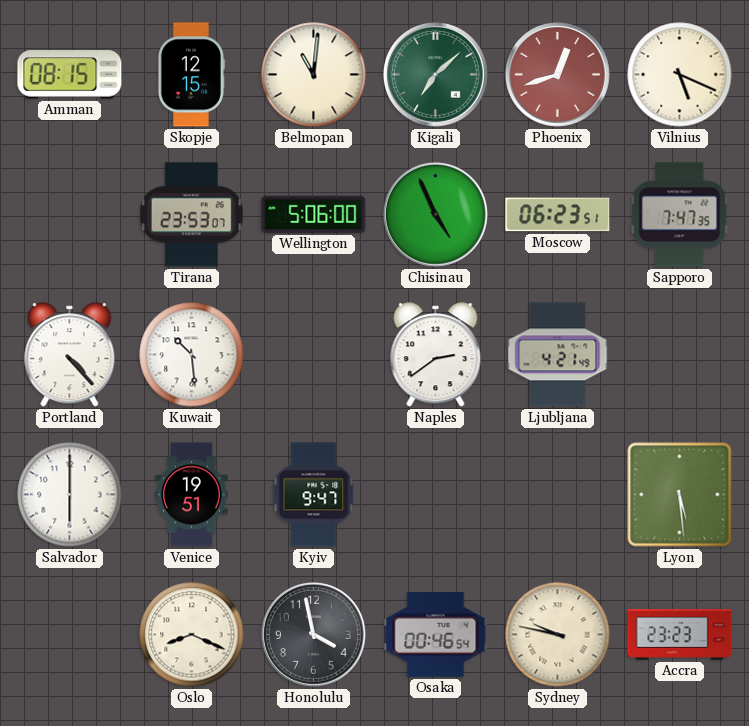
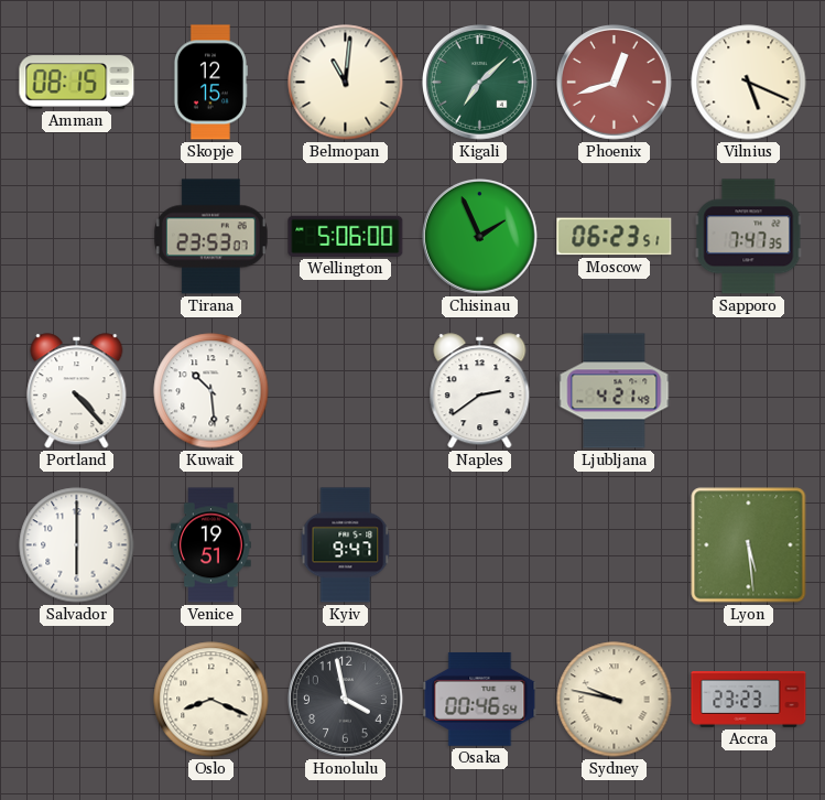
Chisinau: 4:56 -> 1:56 (480, 237)
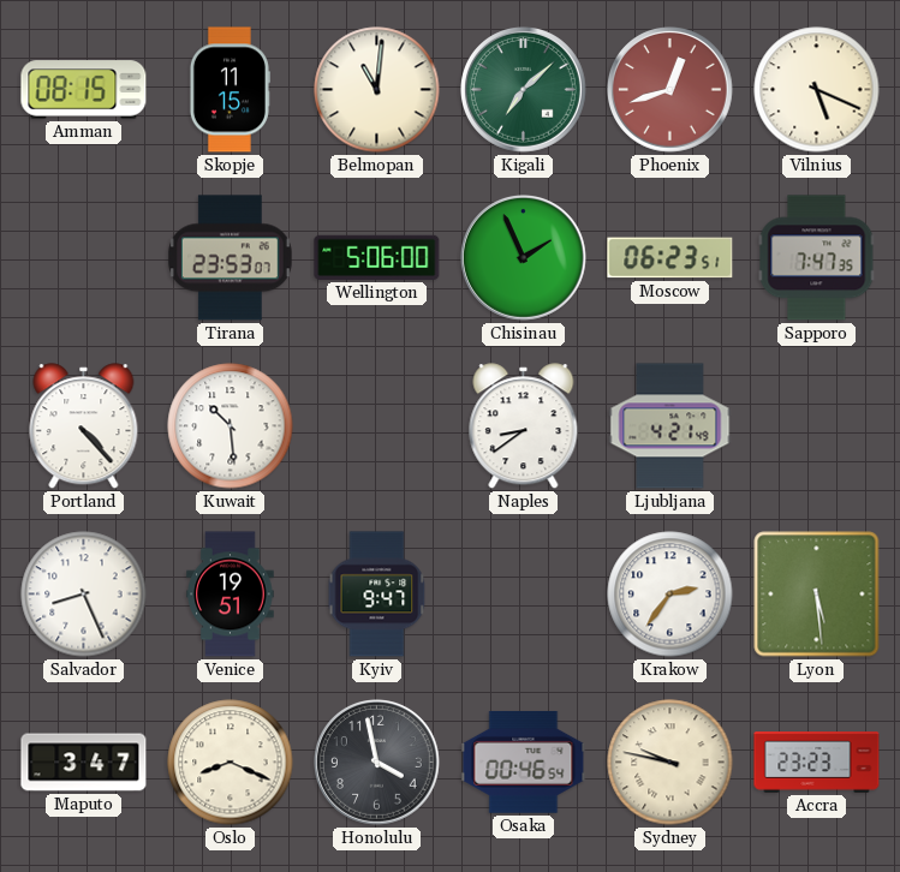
Skopje: 12:15 -> 11:15 (230, 90)
Naples: 2:39 -> 8:39 (524, 426)
Salvador: 6:00 -> 8:26 (84, 595)
Krakow: none -> 2:36 (670, 595)
Maputo: none -> 3:47 (84, 763)
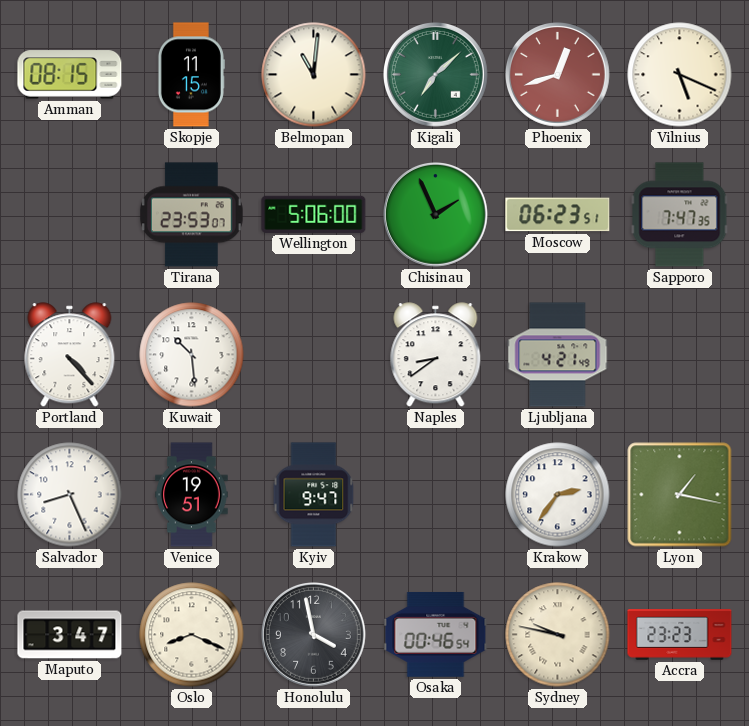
Lyon: 5:29 -> 1:17 (680, 495)
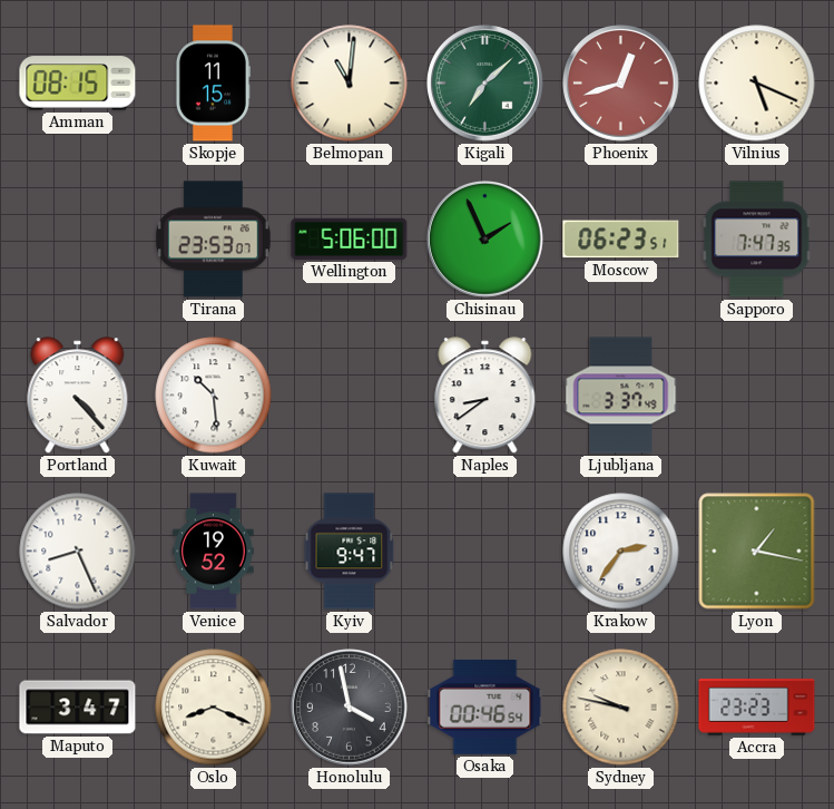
Ljubljana: 4:21 -> 3:37 (621, 396)
Venice: 19:51 -> 19:52 (214, 552)
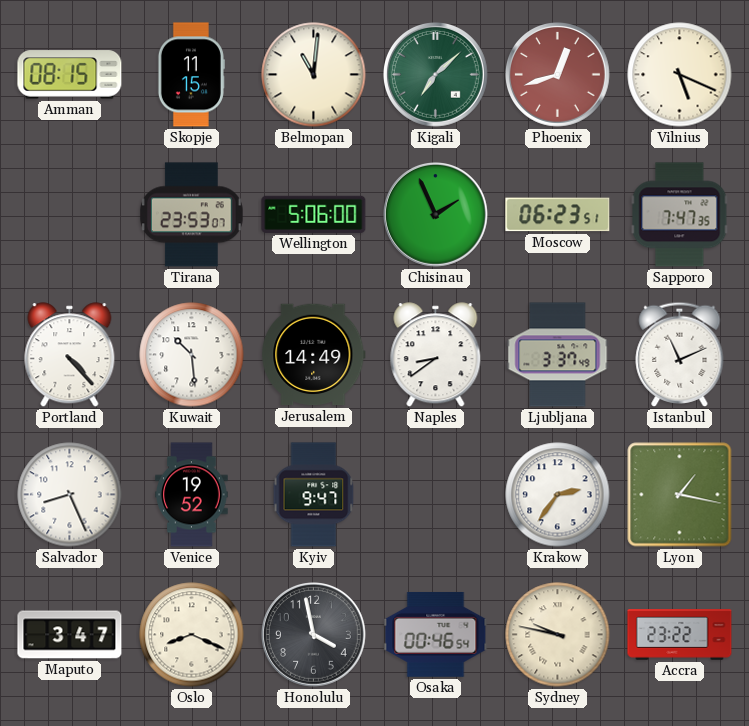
Jerusalem: none -> 14:49 (314, 355)
Istanbul: none -> 11:11 (680, 354)
Accra: 23:23 -> 23:22 (680, 635)
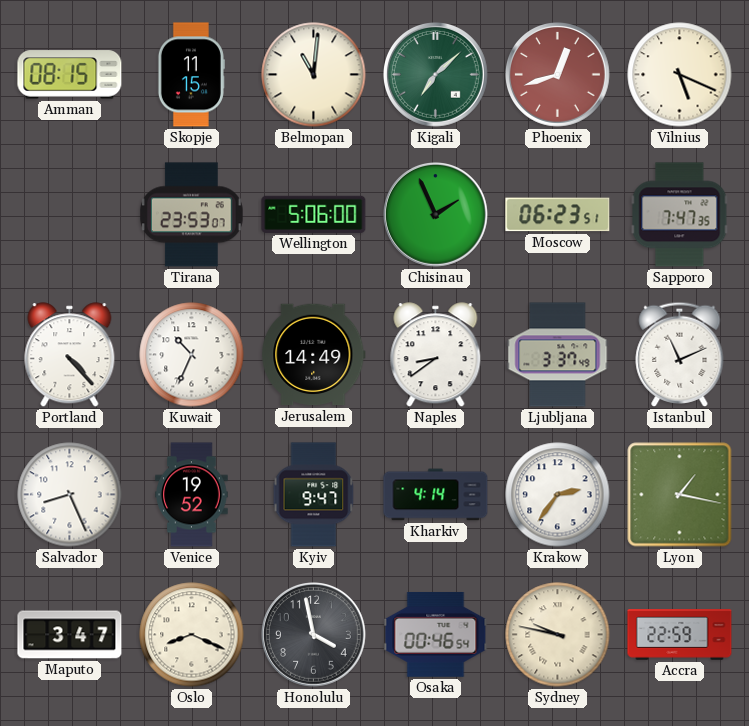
Kuwait: 10:29 -> 10:34 (192, 355)
Kharkiv: none -> 4:14 (436, 495)
Accra: 23:22 -> 22:59 (680, 635)
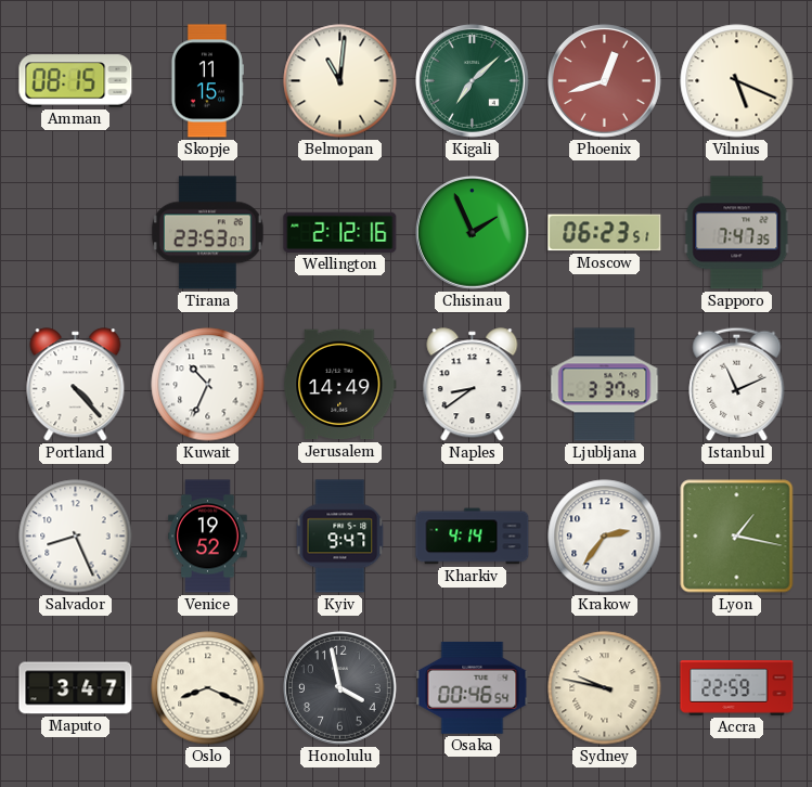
Wellington: 5:06 -> 2:12 (340, 232)
